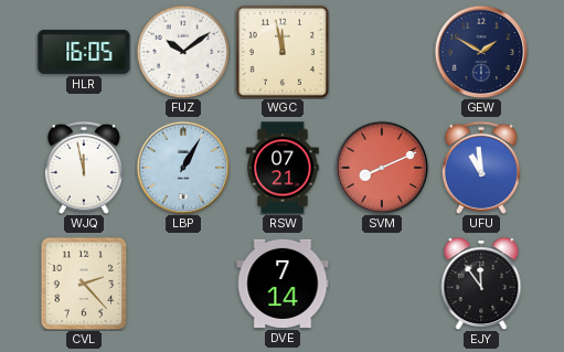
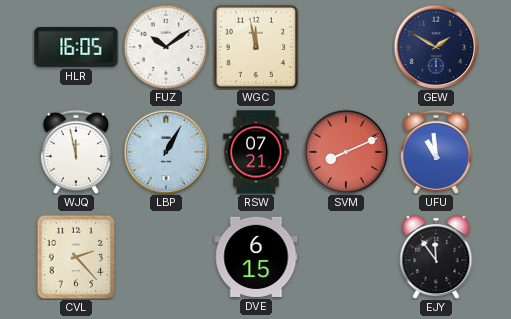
DVE: 7:14 -> 6:15 (256, 257)
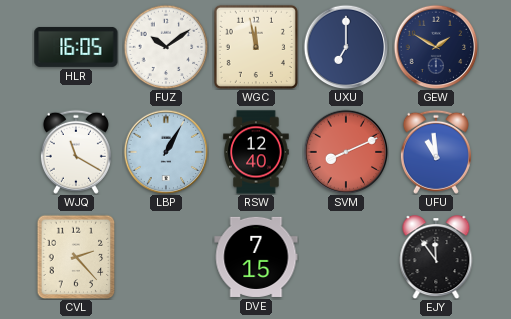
UXU: none -> 7:00 (346, 47)
WJQ: 11:58 -> 11:20 (76, 152)
RSW: 07:21 -> 12:40 (256, 152)
DVE: 6:15 -> 7:15 (256, 257)
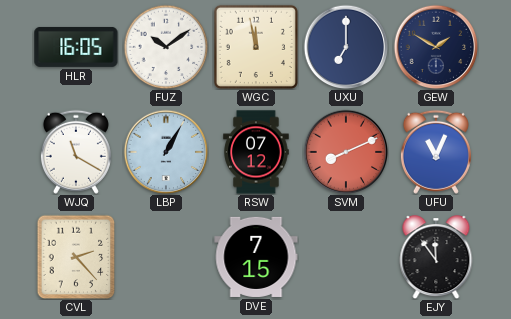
RSW: 12:40 -> 07:12 (256, 152)
UFU: 10:59 -> 11:04 (436, 152)
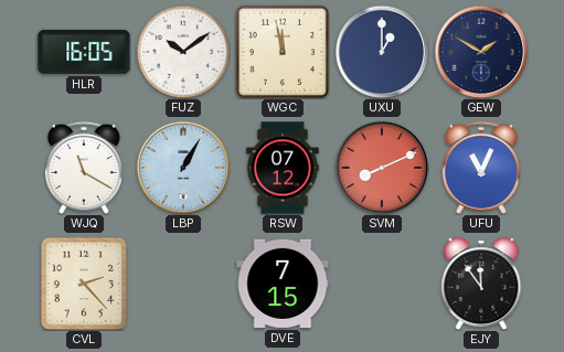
UXU: 7:00 -> 1:00 (382, 52)
